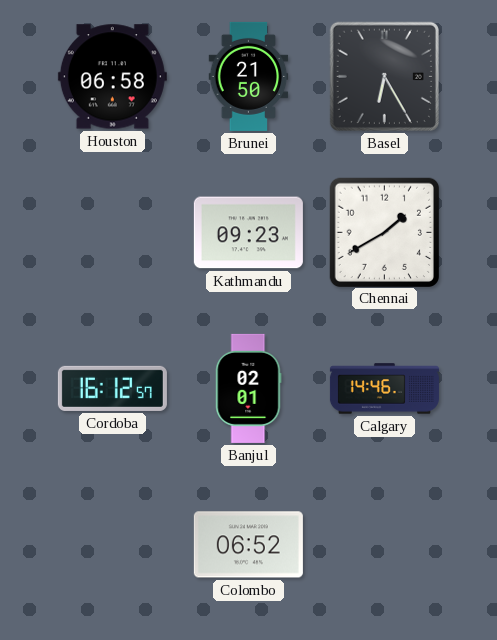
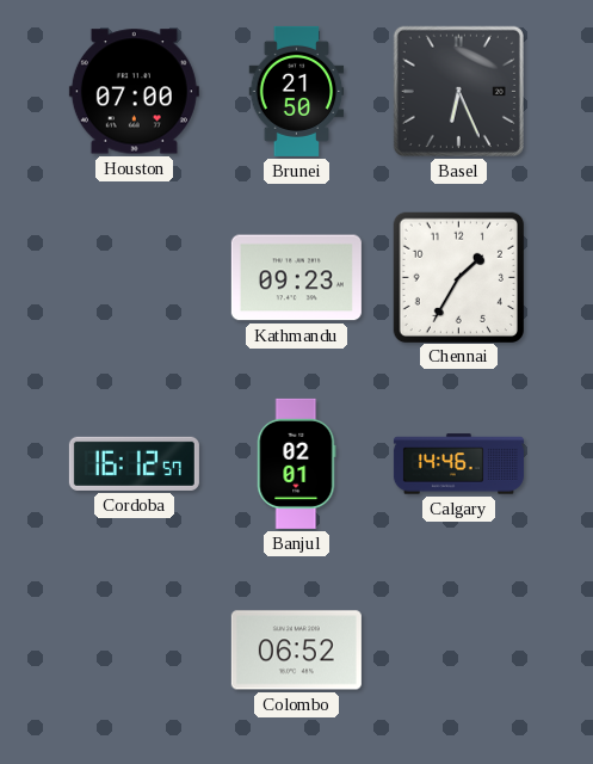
Houston: 06:58 -> 07:00 (134, 92)
Basel: 6:25 -> 6:26 (458, 91)
Chennai: 1:40 -> 1:35 (458, 277)
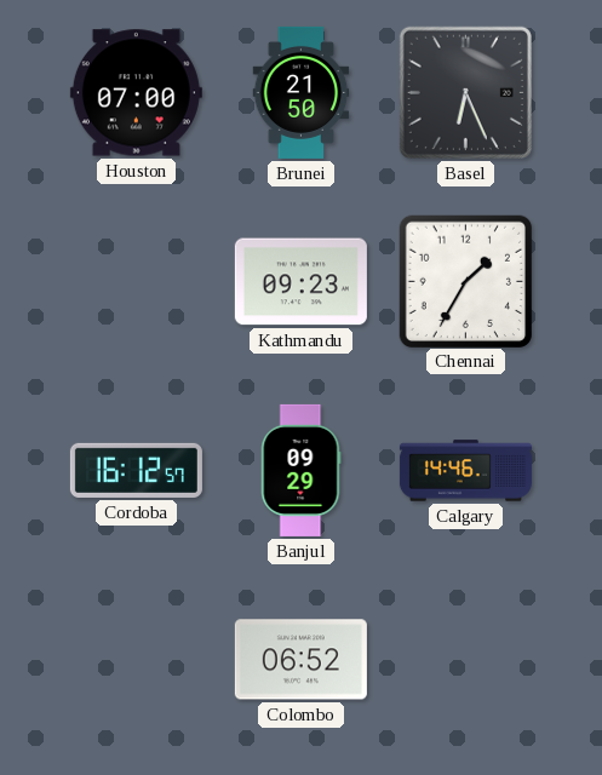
Banjul: 02:01 -> 09:29 (302, 470)
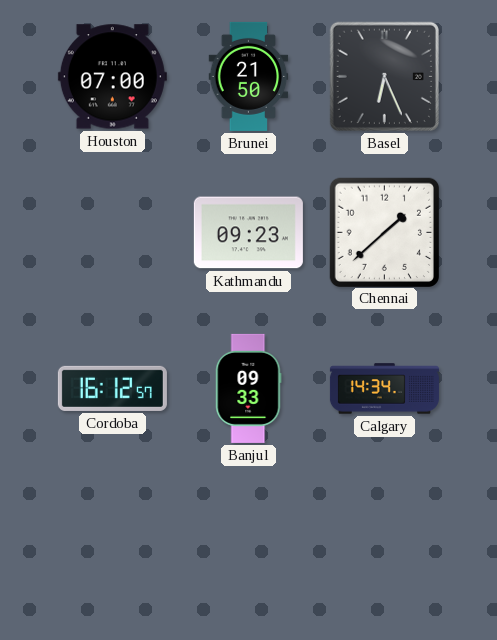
Chennai: 1:35 -> 1:38 (384, 232)
Banjul: 09:29 -> 09:33 (249, 388)
Calgary: 14:46 -> 14:34 (384, 389)
Colombo: 06:52 -> none (300, 660)
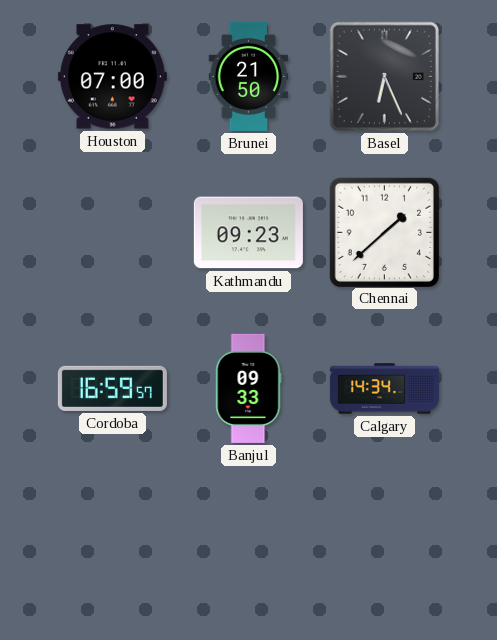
Cordoba: 16:12 -> 16:59 (112, 388)
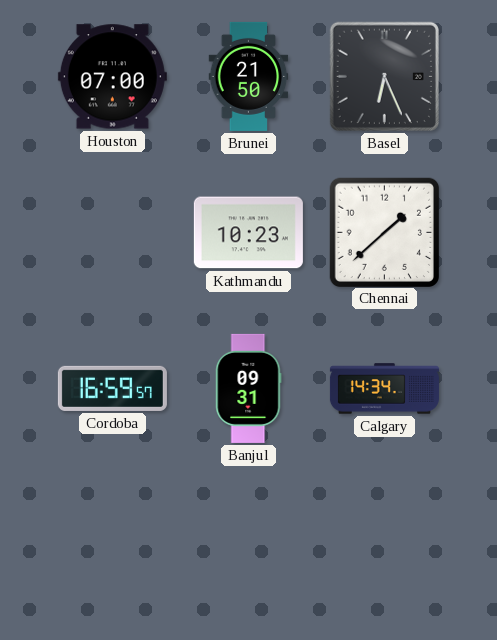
Kathmandu: 09:23 -> 10:23 (248, 233)
Banjul: 09:33 -> 09:31 (249, 388)
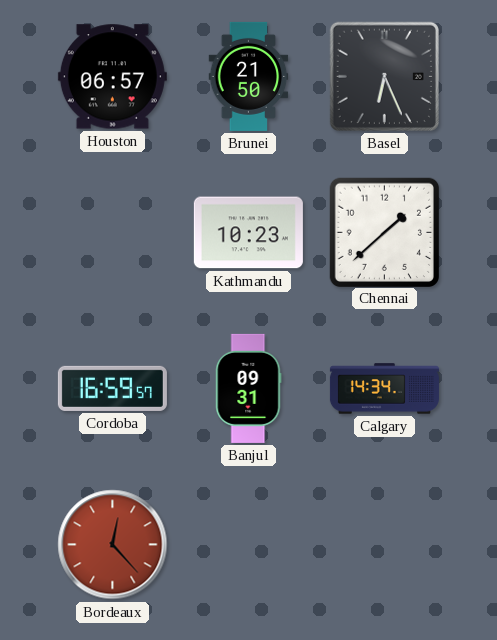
Houston: 07:00 -> 06:57 (112, 77)
Bordeaux: none -> 12:23 (113, 545)
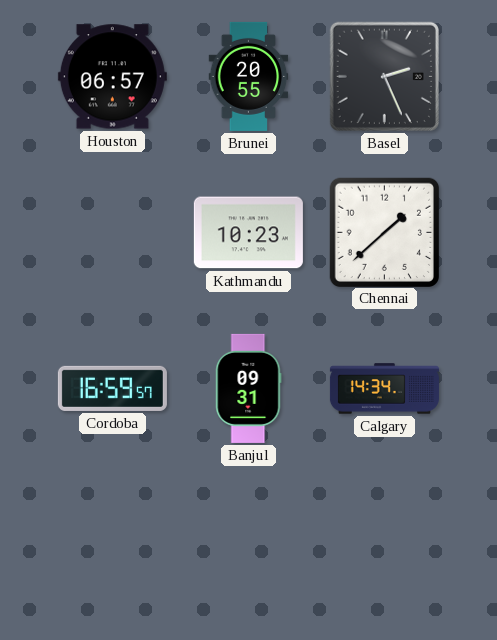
Brunei: 21:50 -> 20:55 (249, 76)
Basel: 6:26 -> 2:26 (384, 76)
Bordeaux: 12:23 -> none (113, 545)
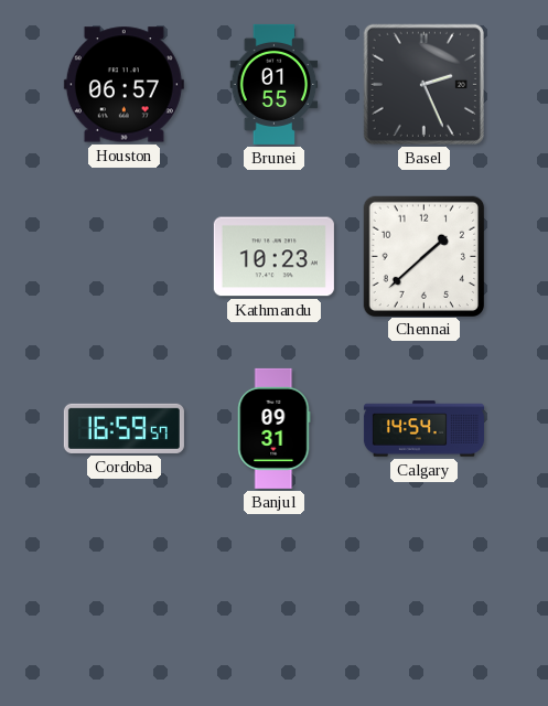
Brunei: 20:55 -> 01:55 (275, 84)
Calgary: 14:34 -> 14:54 (423, 429)
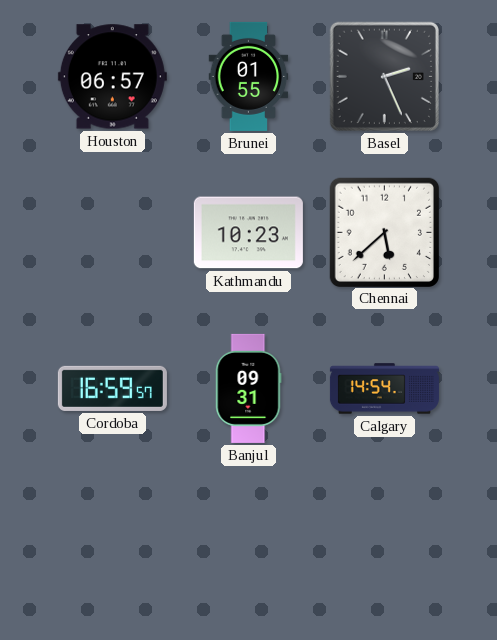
Chennai: 1:38 -> 5:38 (384, 232)
